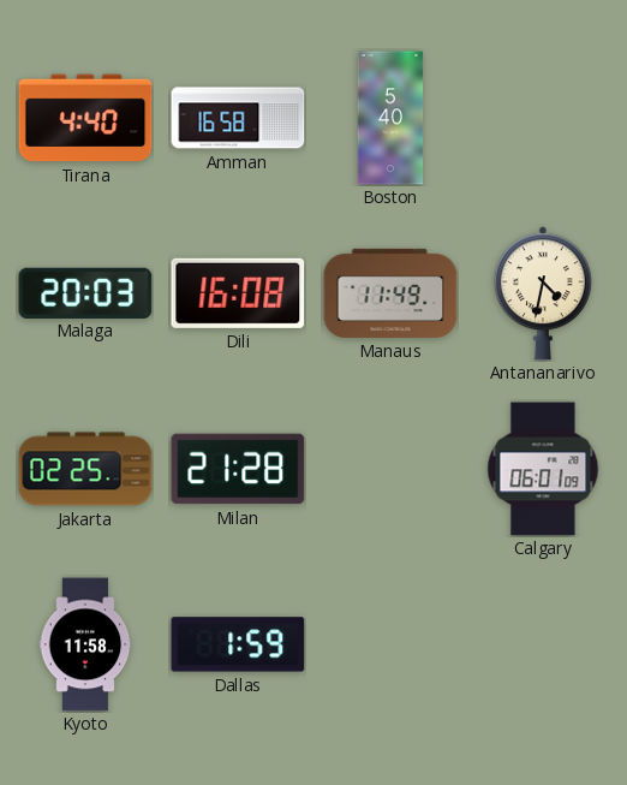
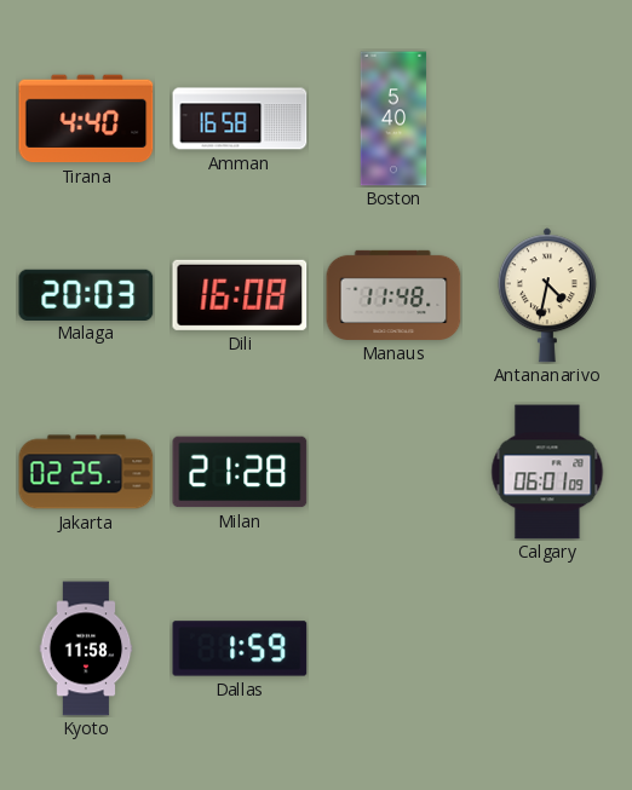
Manaus: 11:49 -> 11:48 (393, 295)
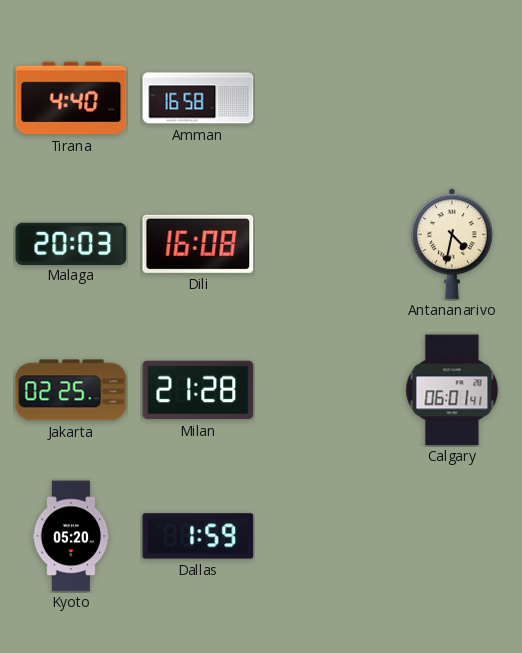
Boston: 5:40 -> none (393, 119)
Manaus: 11:48 -> none (393, 295)
Calgary: 06:01:09 -> 06:01:41 (452, 390)
Kyoto: 11:58 -> 05:20 (71, 536)
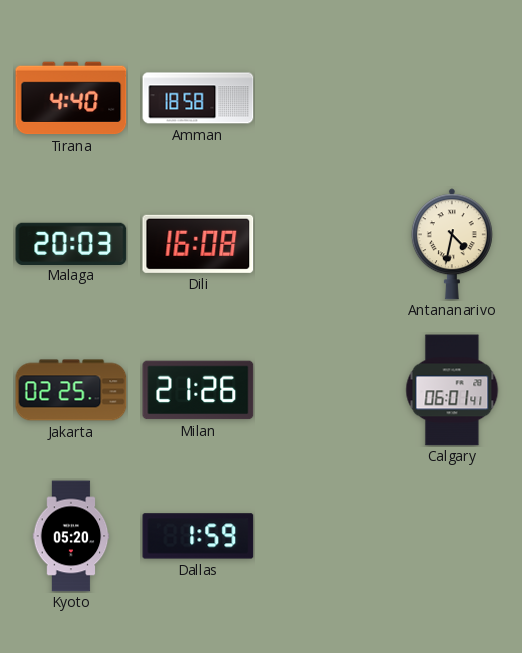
Amman: 16:58 -> 18:58 (198, 98)
Milan: 21:28 -> 21:26 (198, 390)
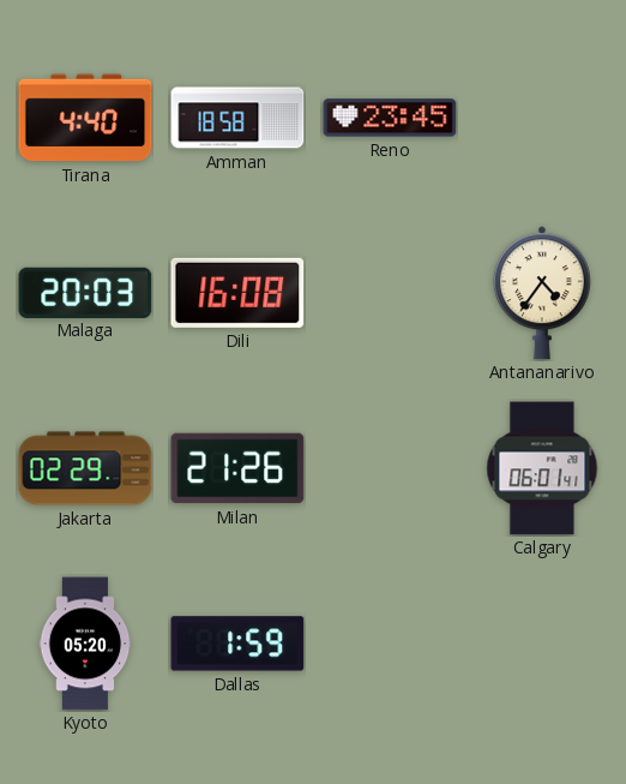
Reno: none -> 23:45 (390, 118)
Antananarivo: 4:32 -> 4:36 (542, 293)
Jakarta: 02:25 -> 02:29 (85, 468)
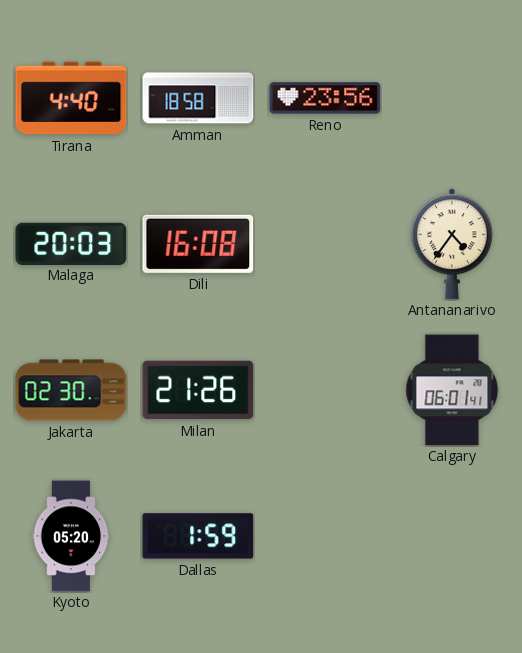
Reno: 23:45 -> 23:56 (325, 98)
Jakarta: 02:29 -> 02:30 (71, 390)
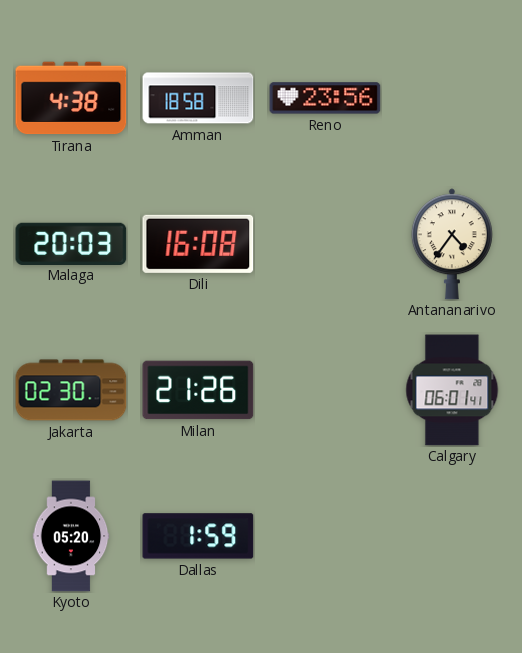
Tirana: 4:40 -> 4:38 (71, 98)
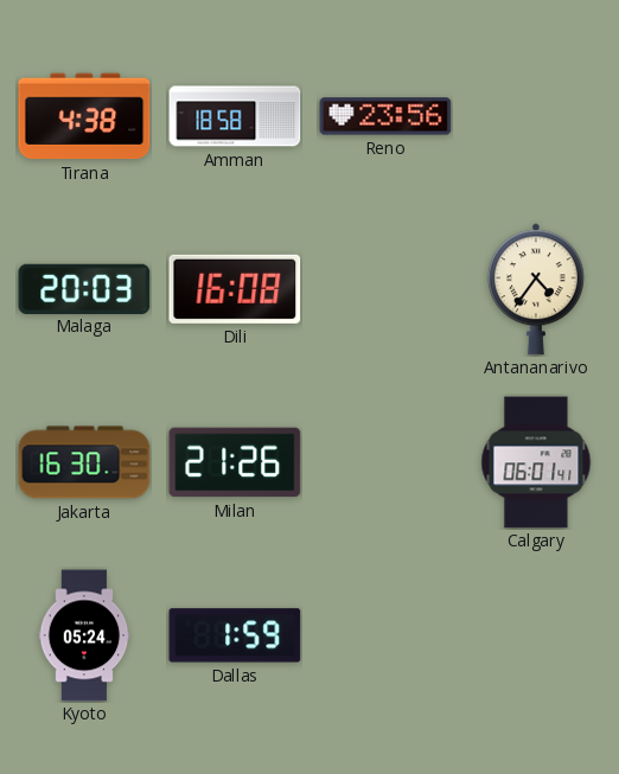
Jakarta: 02:30 -> 16:30 (84, 462)
Kyoto: 05:20 -> 05:24 (84, 635)
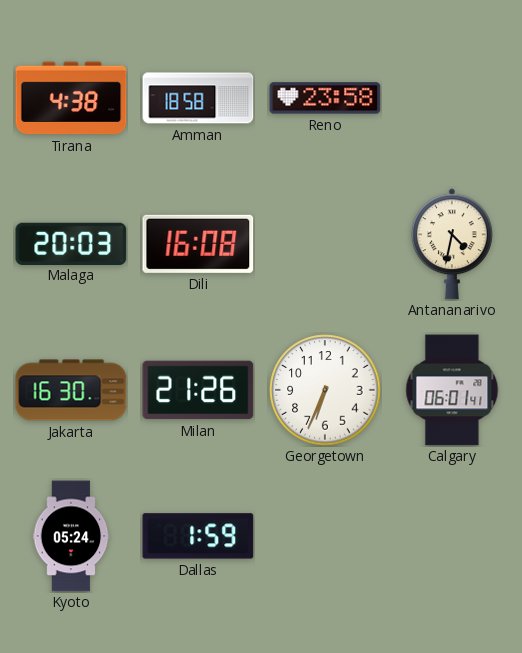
Reno: 23:56 -> 23:58 (325, 98)
Antananarivo: 4:36 -> 4:32 (452, 244)
Georgetown: none -> 6:34 (325, 390)
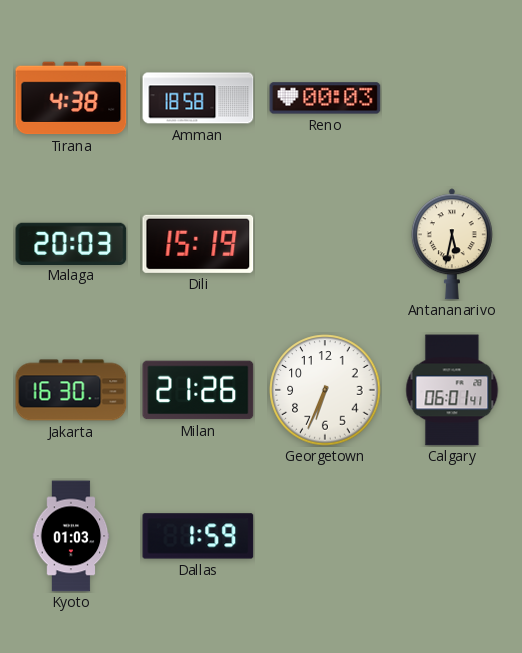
Reno: 23:58 -> 00:03 (325, 98)
Dili: 16:08 -> 15:19 (198, 244)
Antananarivo: 4:32 -> 5:32 (452, 244)
Kyoto: 05:24 -> 01:03 (71, 536)
